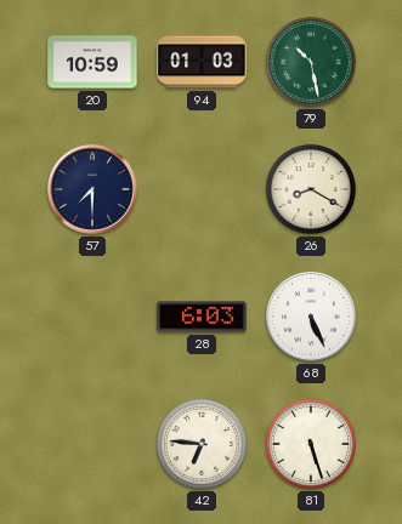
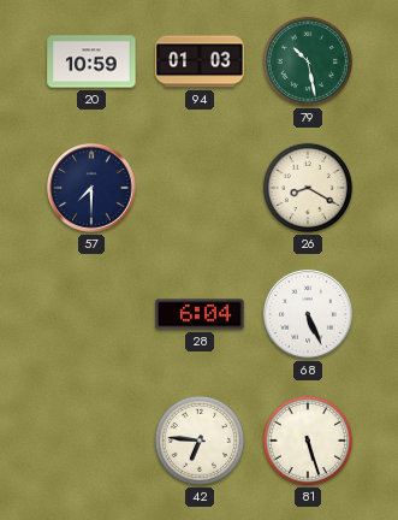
28: 6:03 -> 6:04 (200, 314)
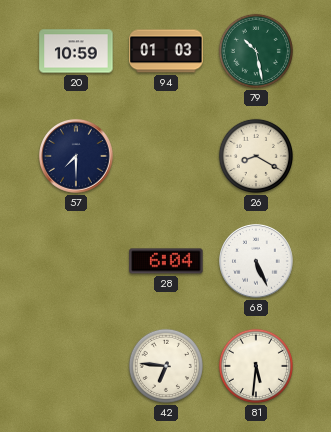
81: 5:27 -> 5:31 (256, 366)
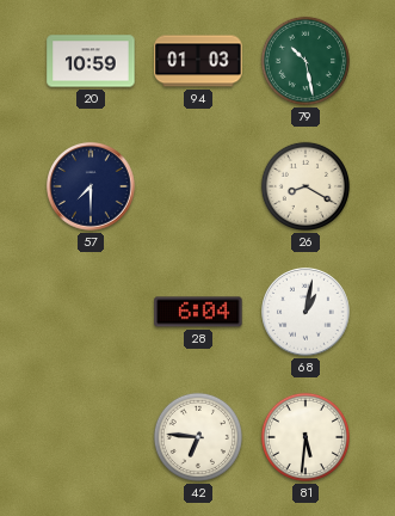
68: 5:26 -> 1:02 (305, 312)
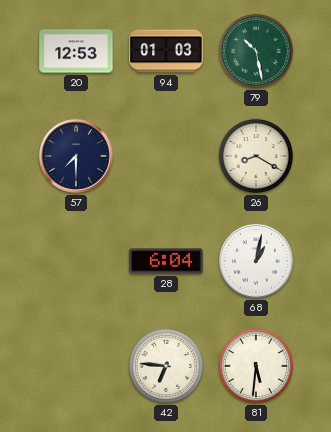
20: 10:59 -> 12:53 (76, 51)
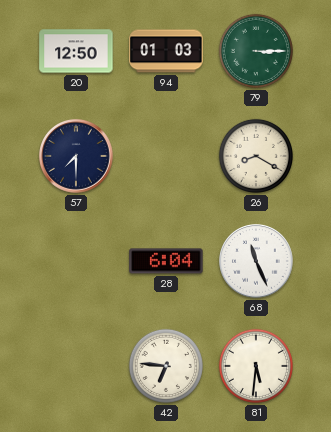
20: 12:53 -> 12:50 (76, 51)
79: 10:28 -> 3:15 (256, 51)
68: 1:02 -> 11:26 (256, 261)
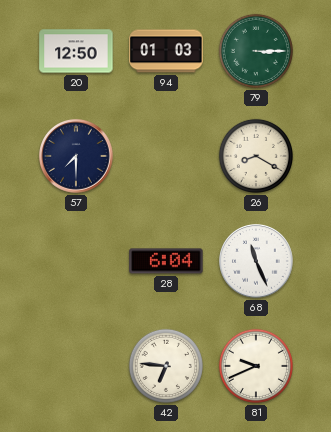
81: 5:31 -> 9:41 (256, 366)
